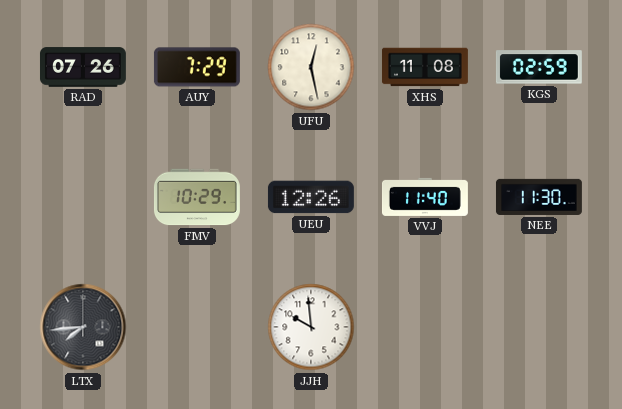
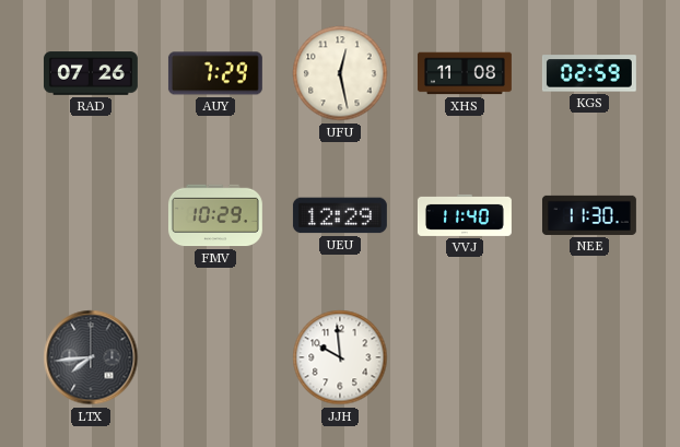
UEU: 12:26 -> 12:29 (340, 215)
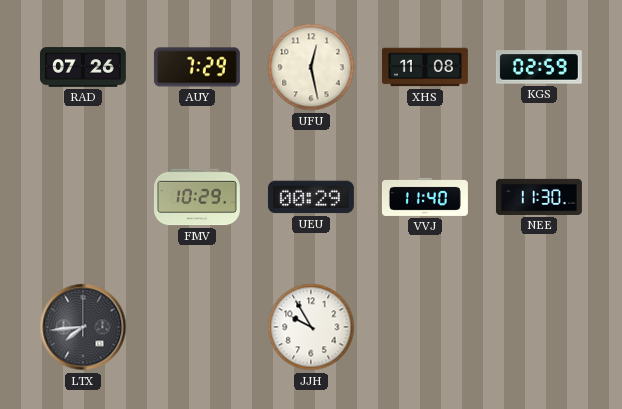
UEU: 12:29 -> 00:29 (311, 197)
JJH: 9:59 -> 9:55 (311, 327)
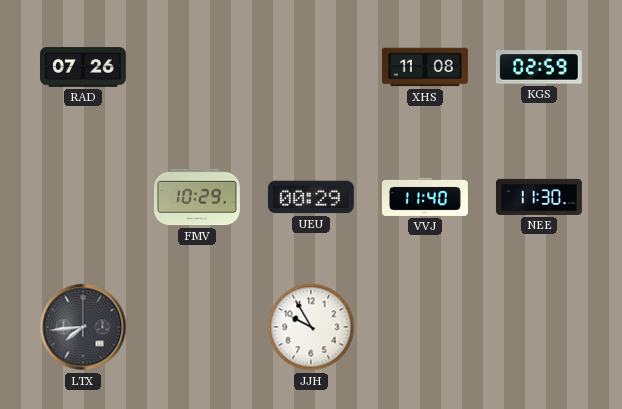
AUY: 7:29 -> none (197, 67)
UFU: 12:28 -> none (311, 67)
